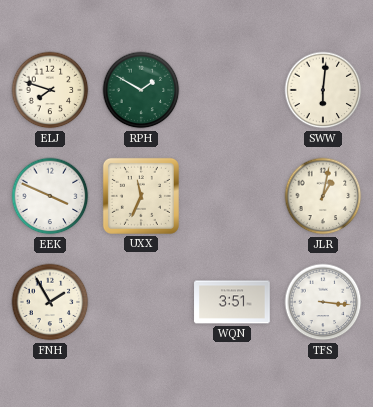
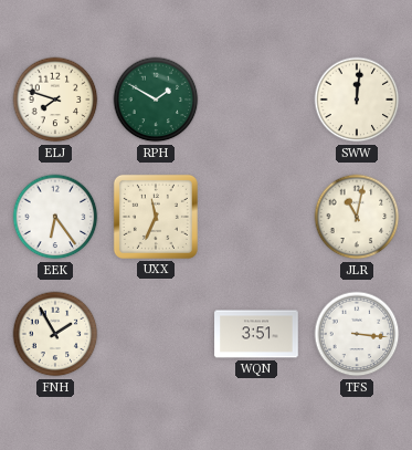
SWW: 6:01 -> 12:01 (357, 100)
EEK: 3:49 -> 6:24 (55, 217)
JLR: 1:02 -> 11:02 (357, 217)
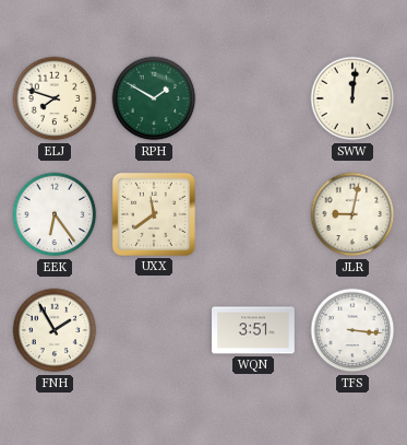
UXX: 11:34 -> 11:39 (154, 214)
JLR: 11:02 -> 9:02 (352, 214)
